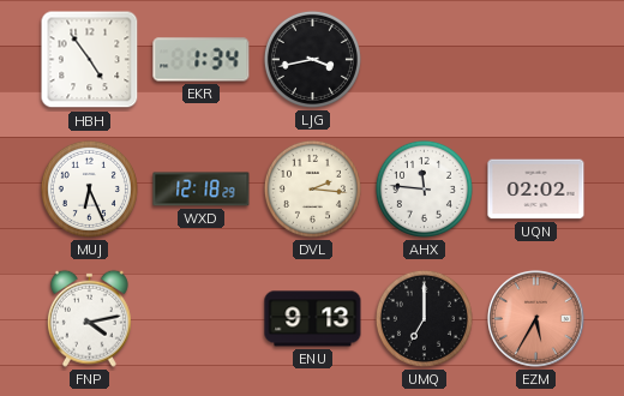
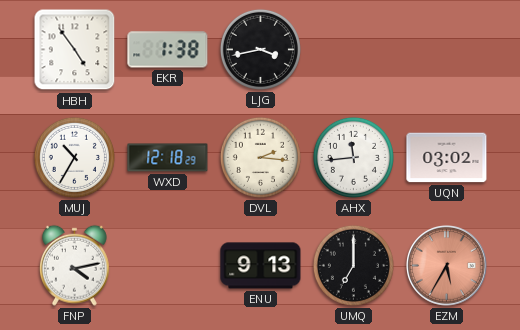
EKR: 1:34 -> 1:38 (168, 50)
MUJ: 6:26 -> 10:35 (74, 157)
AHX: 11:46 -> 11:44 (353, 157)
UQN: 02:02 -> 03:02 (447, 158)
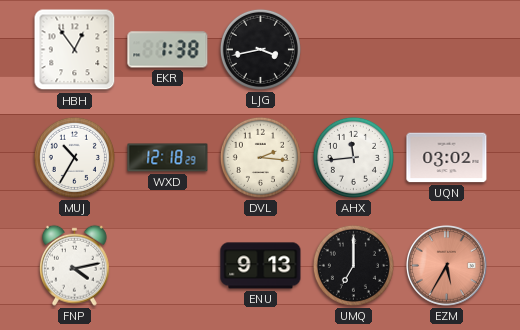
HBH: 4:54 -> 12:54 (75, 50)
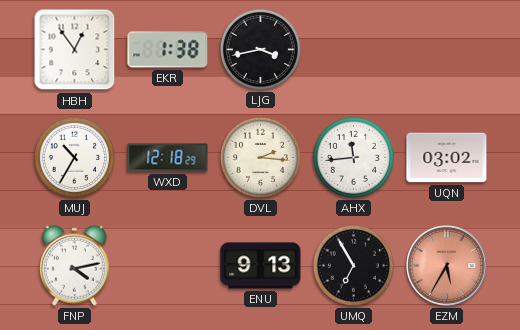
UMQ: 7:00 -> 6:55 (353, 265)
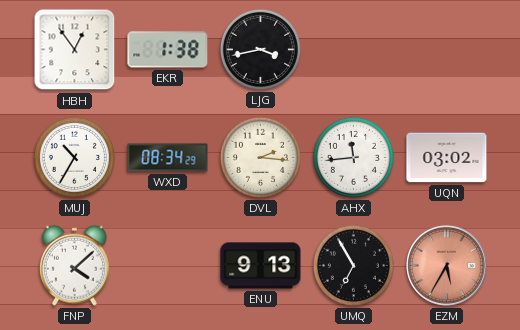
WXD: 12:18 -> 08:34 (168, 158)
FNP: 4:13 -> 4:08 (74, 265)
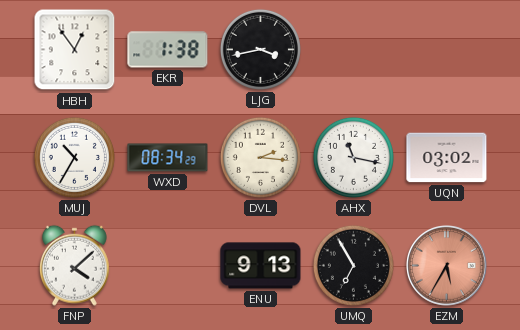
AHX: 11:44 -> 11:17 (353, 157)
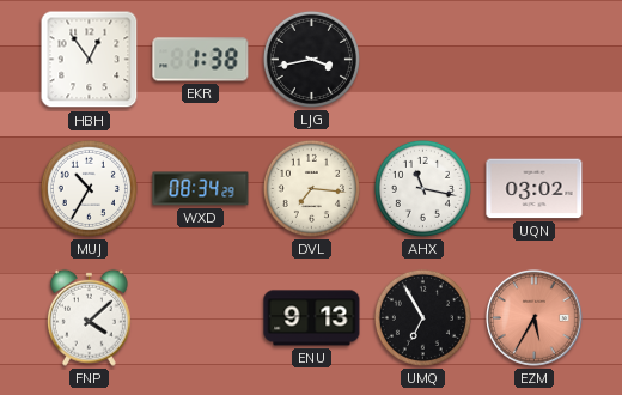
DVL: 2:16 -> 7:16 (311, 188)
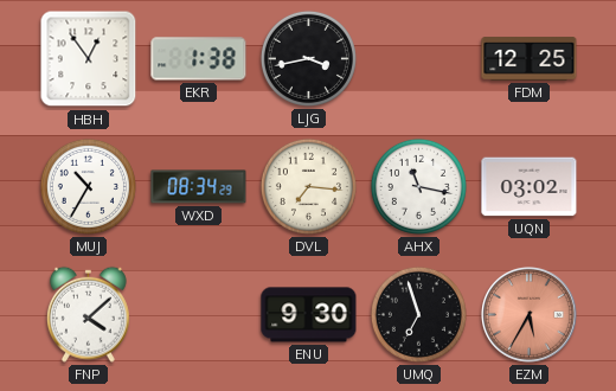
FDM: none -> 12:25 (530, 59)
ENU: 9:13 -> 9:30 (309, 315)
UMQ: 6:55 -> 6:57 (418, 314)
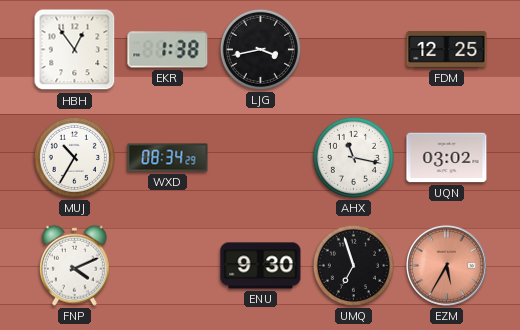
DVL: 7:16 -> none (308, 186)
FNP: 4:08 -> 4:11 (74, 265)
